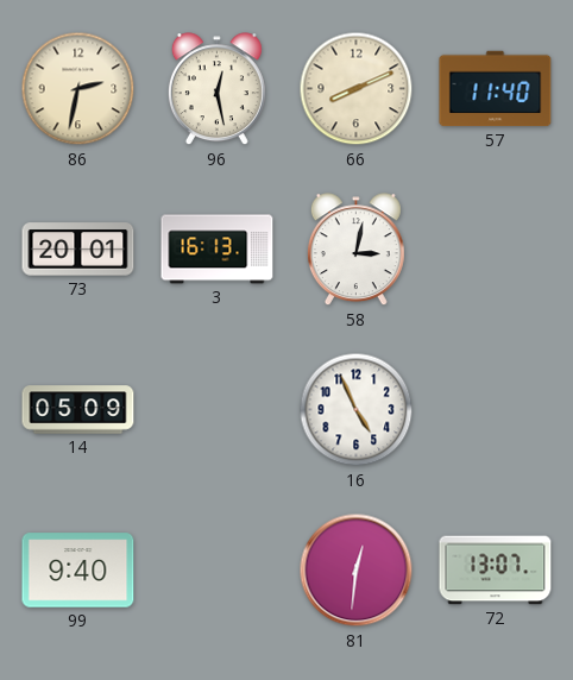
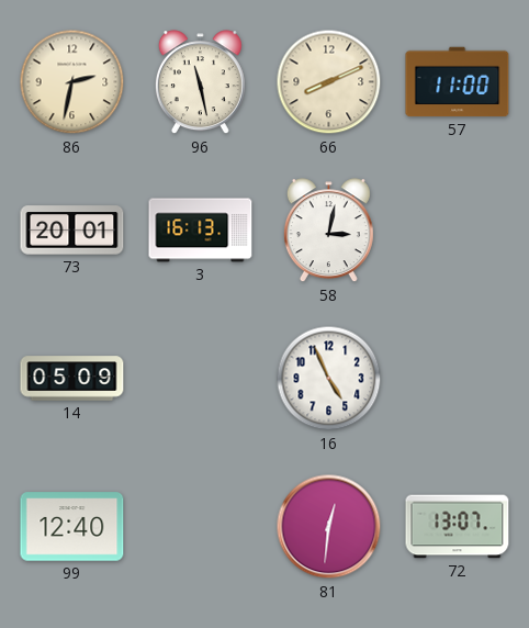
96: 12:28 -> 11:28 (200, 82)
57: 11:40 -> 11:00 (458, 82)
99: 9:40 -> 12:40 (72, 527)
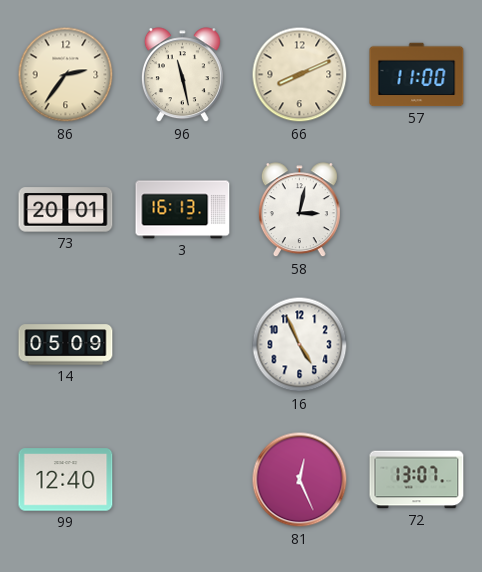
86: 2:32 -> 2:36 (66, 75)
81: 12:31 -> 12:26 (300, 480)
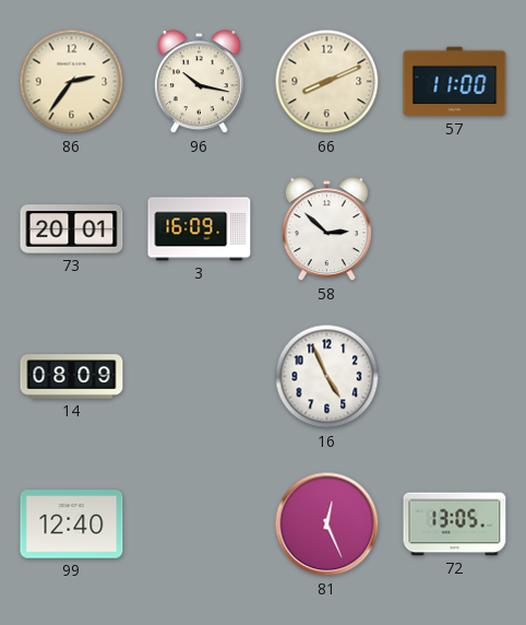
96: 11:28 -> 10:17 (199, 82)
3: 16:13 -> 16:09 (200, 229)
58: 3:02 -> 2:52 (326, 229)
14: 05:09 -> 08:09 (72, 377)
72: 13:07 -> 13:05 (455, 524)
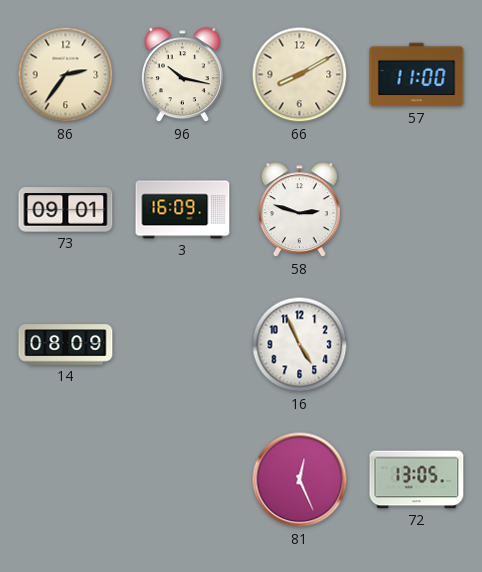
66: 8:11 -> 8:10 (300, 75)
73: 20:01 -> 09:01 (66, 210)
58: 2:52 -> 2:48 (299, 210)
99: 12:40 -> none (72, 524)
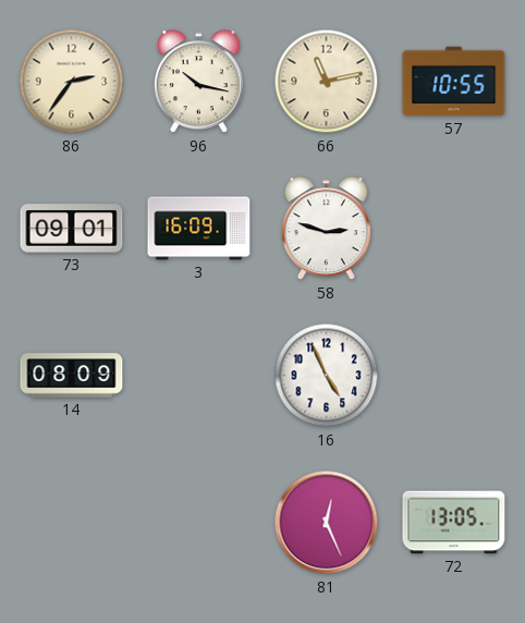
66: 8:10 -> 11:13 (327, 82)
57: 11:00 -> 10:55 (454, 82)
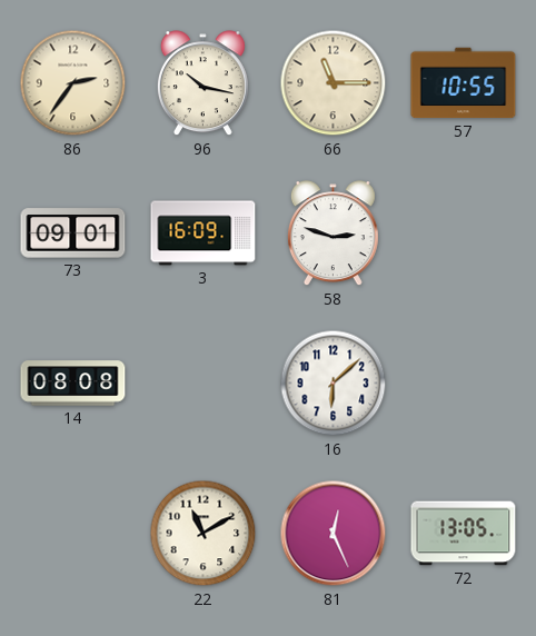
66: 11:13 -> 11:15 (334, 83)
14: 08:09 -> 08:08 (73, 384)
16: 4:56 -> 6:08 (334, 384)
22: none -> 11:10 (204, 534)
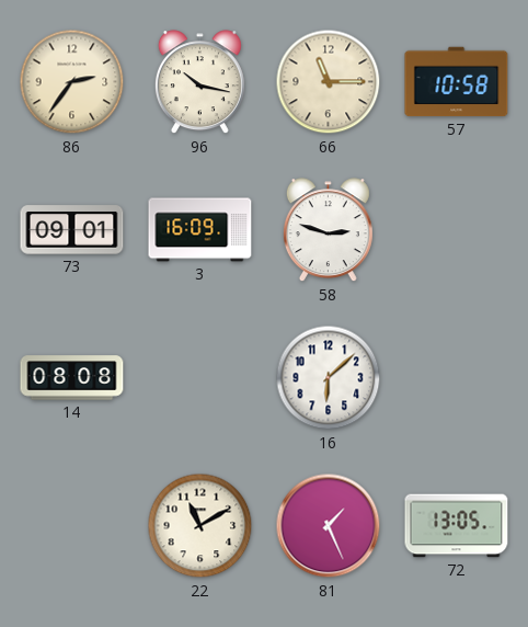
57: 10:55 -> 10:58 (457, 82)
81: 12:26 -> 1:26 (329, 526)
